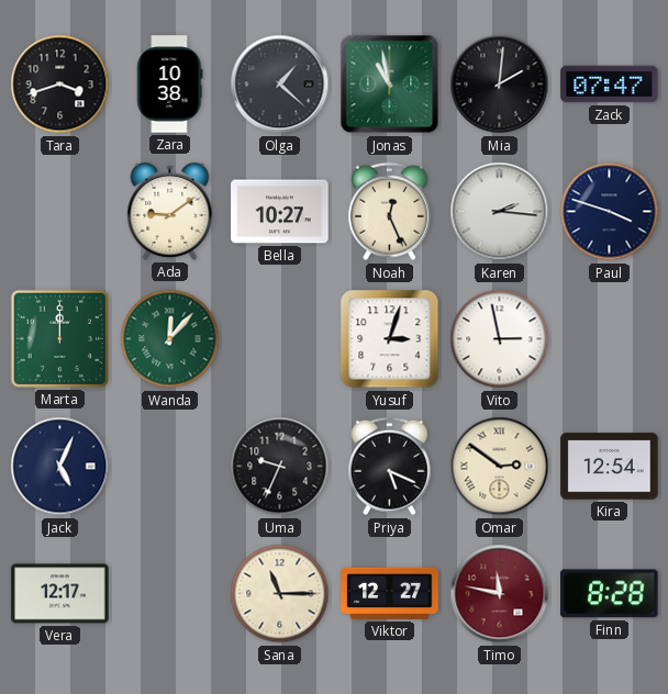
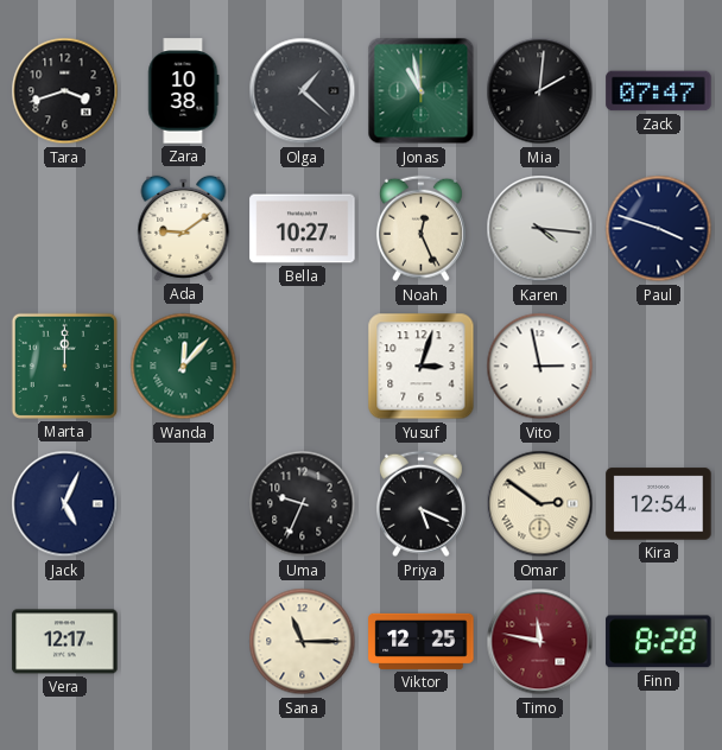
Karen: 2:16 -> 4:16 (540, 229)
Viktor: 12:27 -> 12:25 (422, 641)
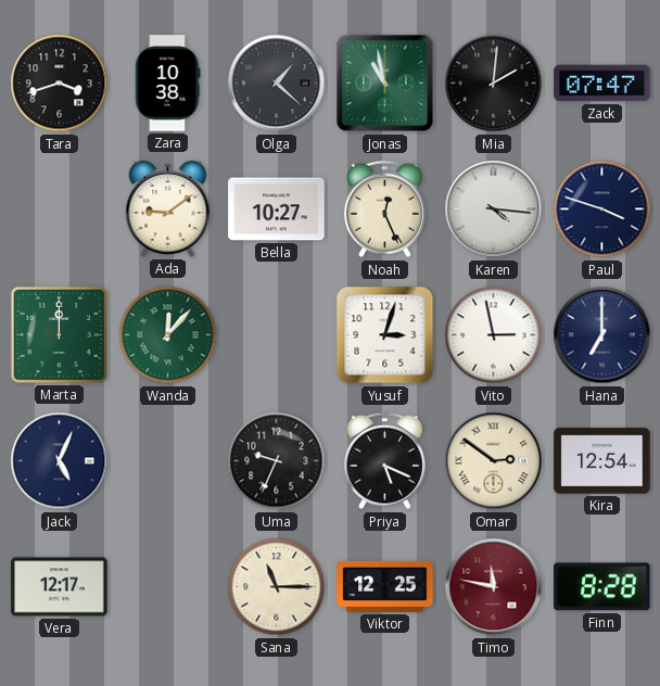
Hana: none -> 7:00 (602, 335)
